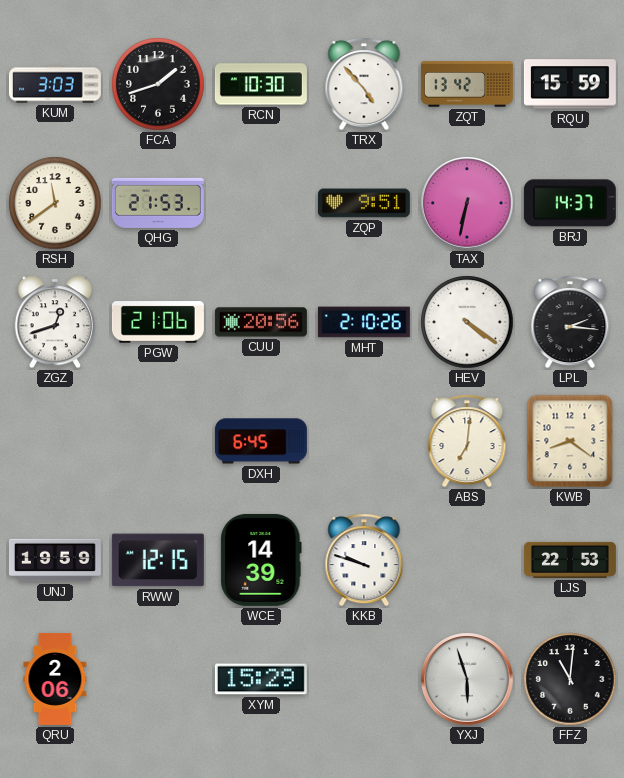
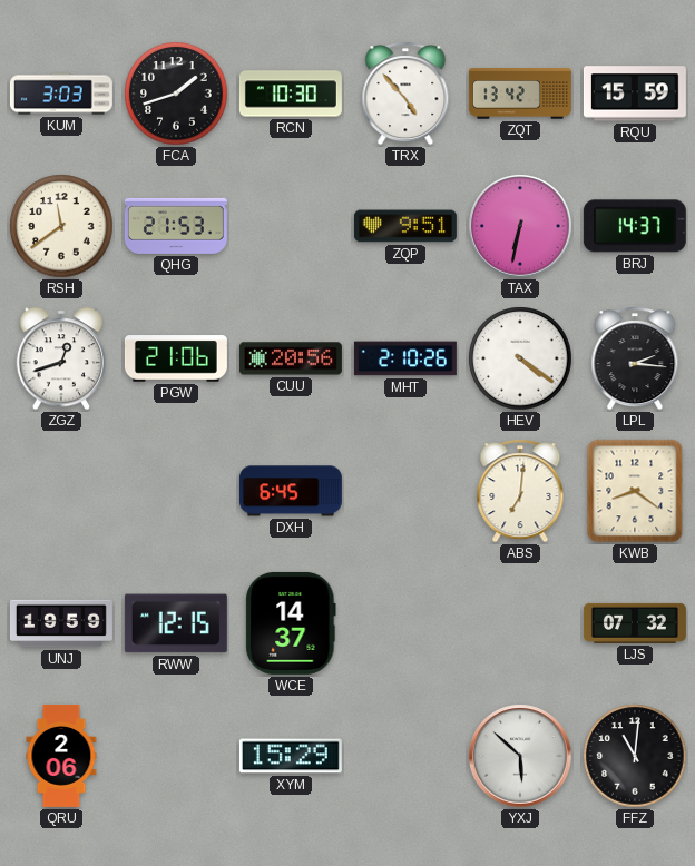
WCE: 14:39 -> 14:37 (291, 623)
KKB: 9:48 -> none (364, 560)
LJS: 22:53 -> 07:32 (635, 623)
YXJ: 5:57 -> 5:52 (520, 756)
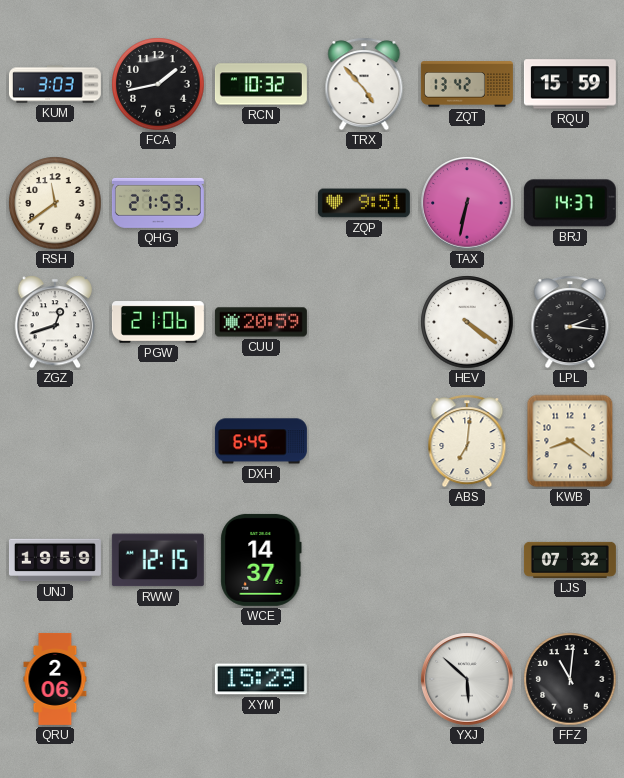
FCA: 1:42 -> 1:43 (158, 84)
RCN: 10:30 -> 10:32 (261, 84)
CUU: 20:56 -> 20:59 (261, 322)
MHT: 2:10 -> none (405, 358)
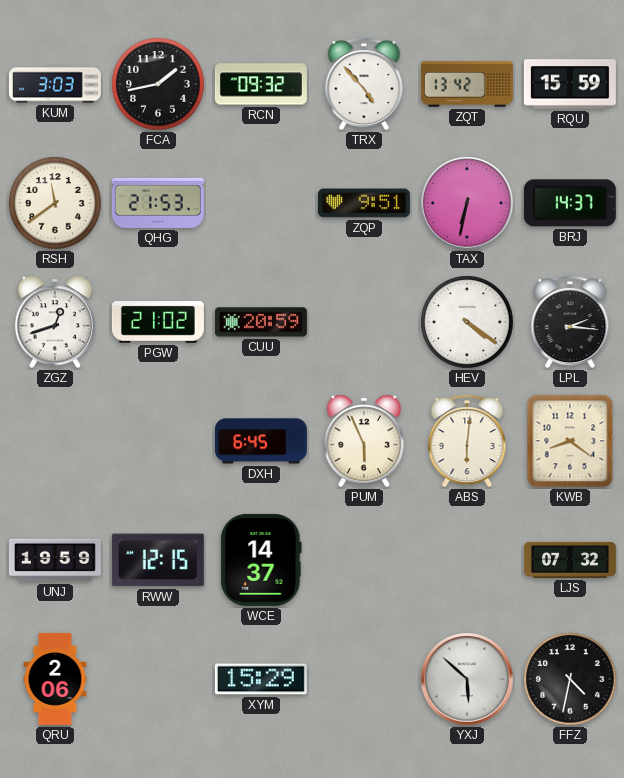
RCN: 10:32 -> 09:32 (261, 84)
PGW: 21:06 -> 21:02 (158, 322)
PUM: none -> 5:56 (363, 441)
ABS: 7:01 -> 6:01 (467, 441)
FFZ: 11:01 -> 4:32 (570, 679)
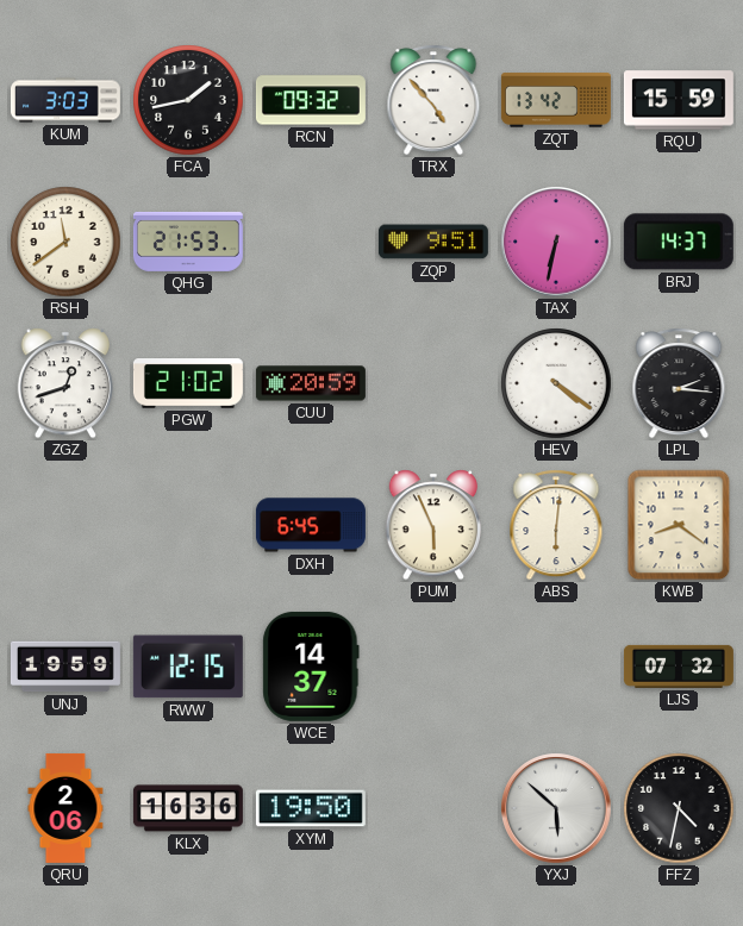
KLX: none -> 16:36 (188, 808)
XYM: 15:29 -> 19:50 (311, 808)
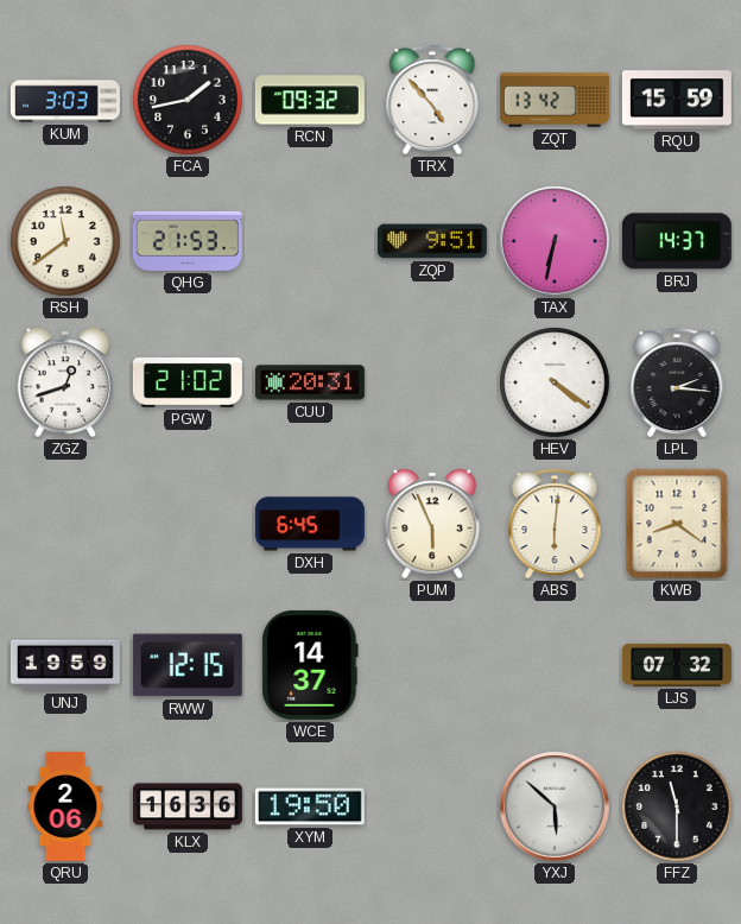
CUU: 20:59 -> 20:31 (310, 382)
FFZ: 4:32 -> 11:30 (677, 806)
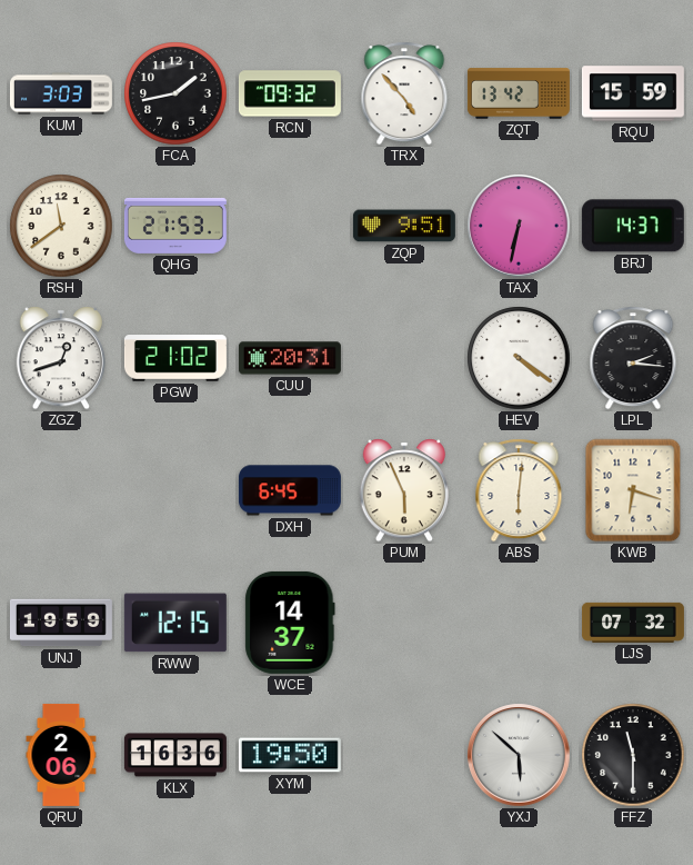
KWB: 8:21 -> 6:18 (633, 490)
